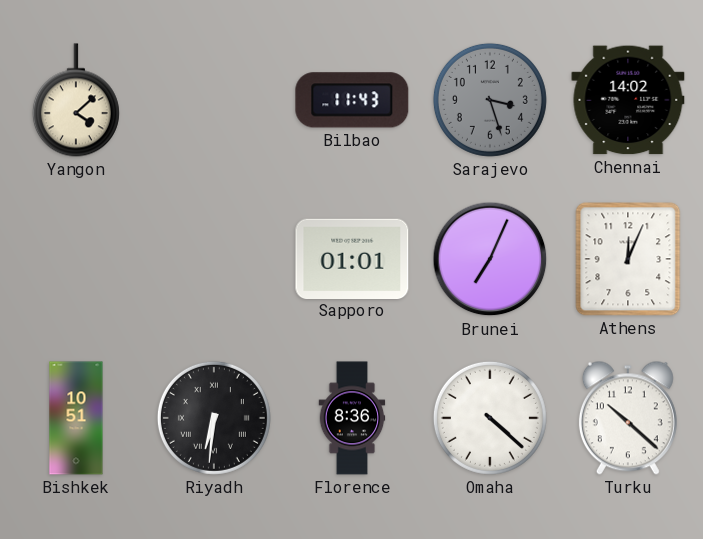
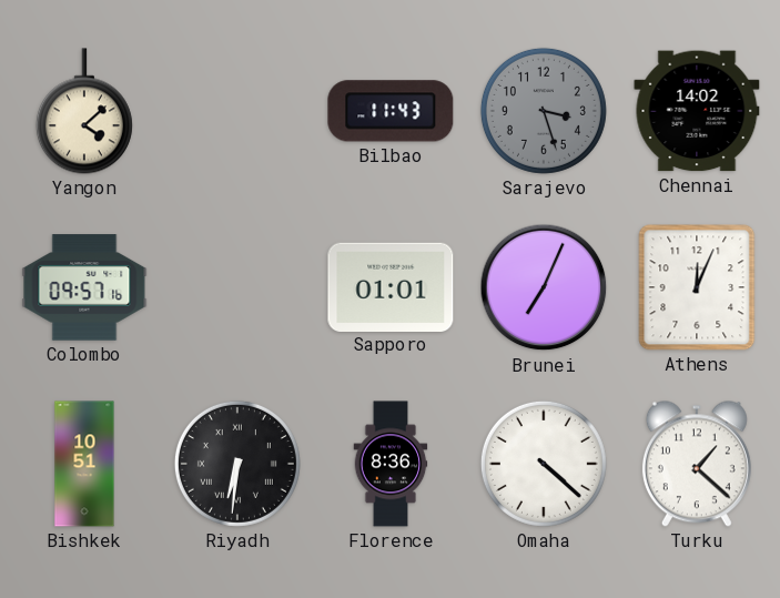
Colombo: none -> 09:57 (84, 287)
Turku: 10:22 -> 1:22 (697, 464)
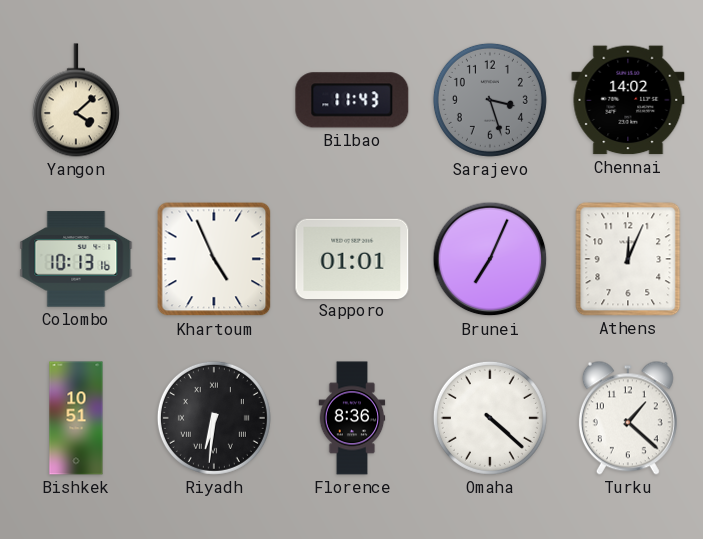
Colombo: 09:57 -> 10:13 (76, 259)
Khartoum: none -> 4:56 (214, 259)
